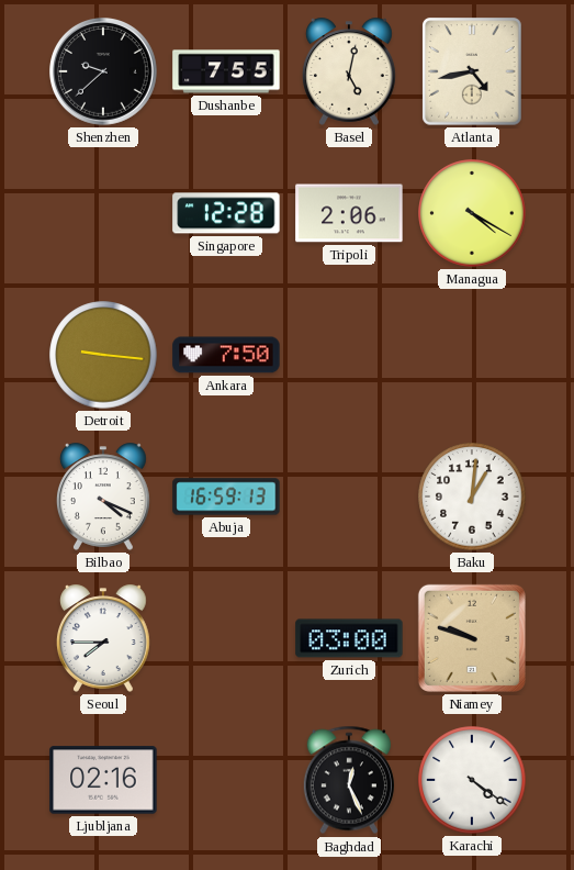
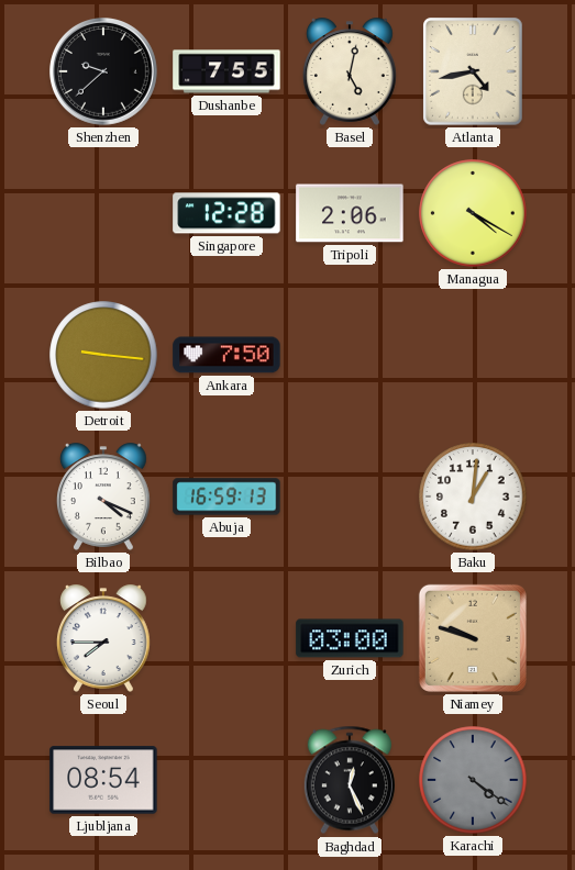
Ljubljana: 02:16 -> 08:54 (103, 780)
Karachi dial: white -> grey (473, 780)
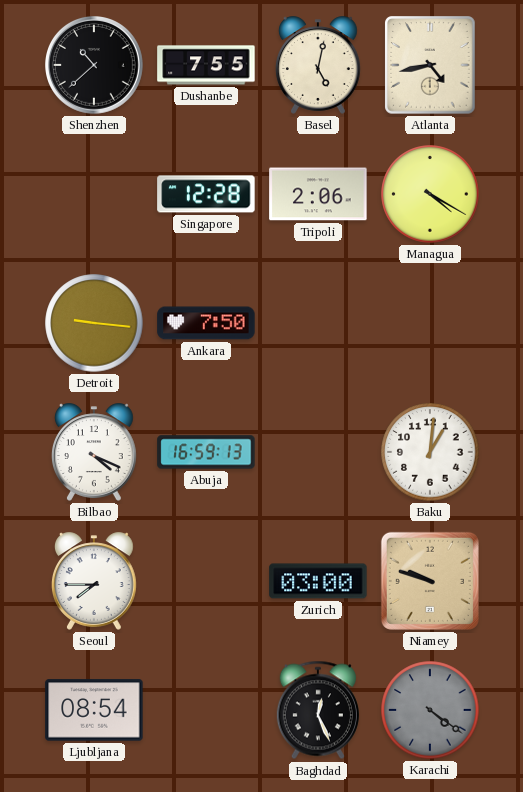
Shenzhen: 9:38 -> 10:38 (95, 66)
